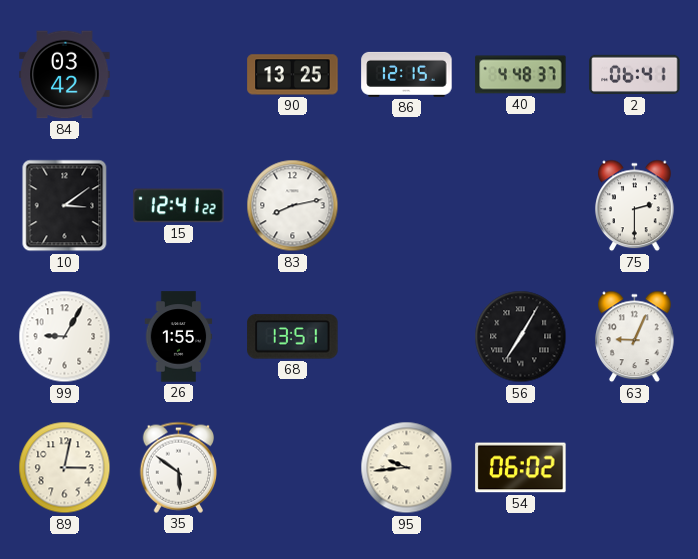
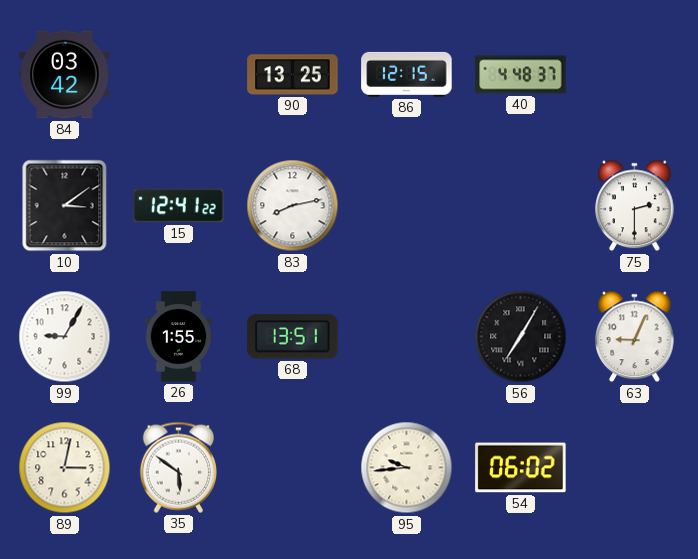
2: 06:41 -> none (635, 75)
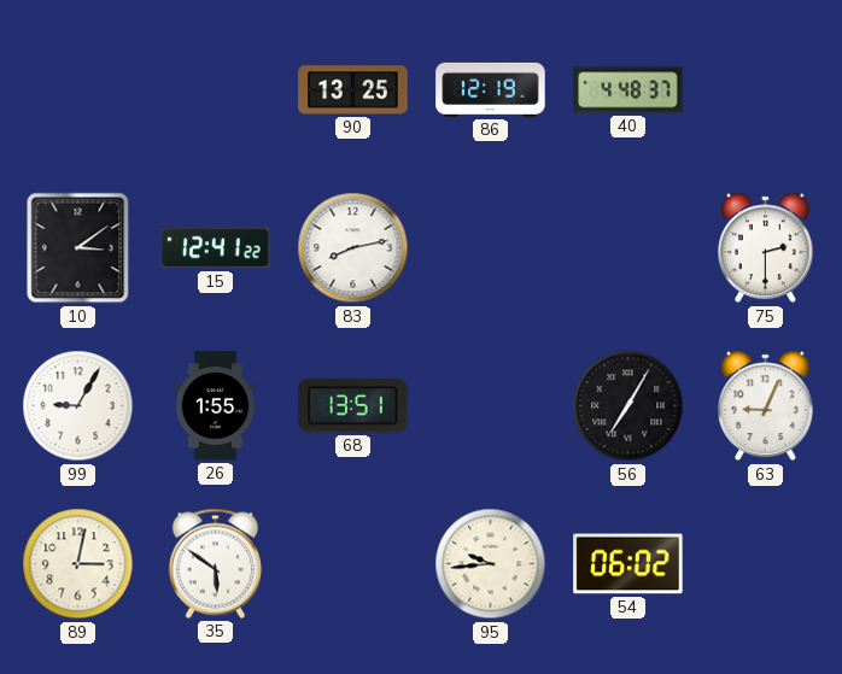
84: 03:42 -> none (65, 75)
86: 12:15 -> 12:19 (491, 89)
